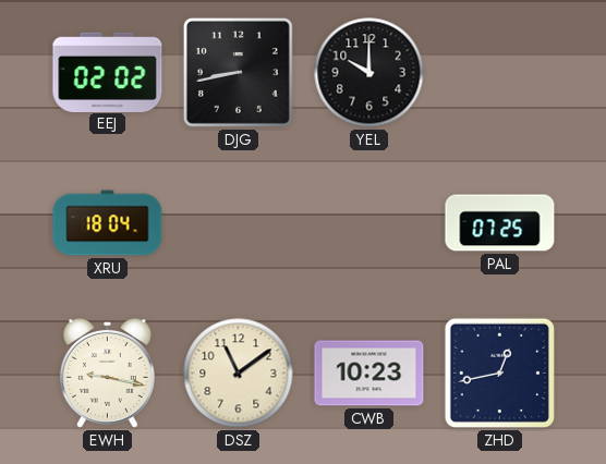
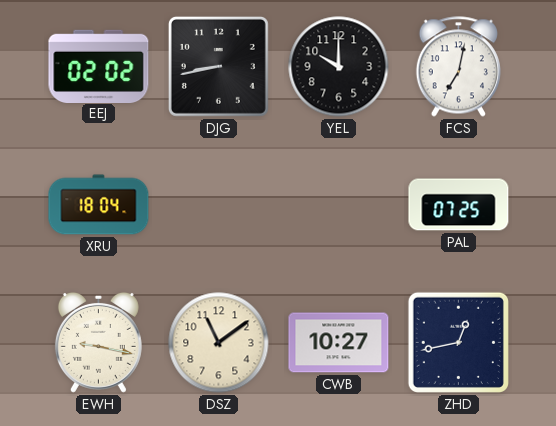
FCS: none -> 7:02 (458, 67)
CWB: 10:23 -> 10:27 (339, 343)
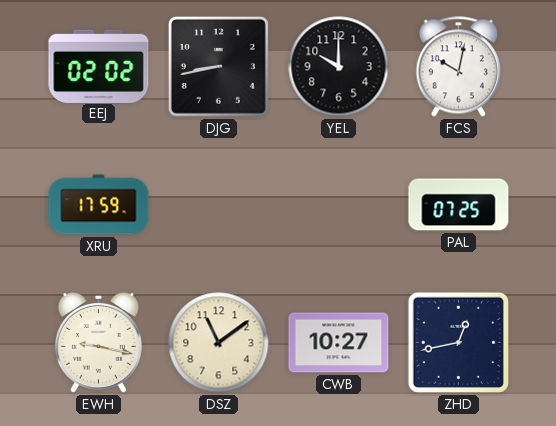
FCS: 7:02 -> 10:02 (458, 67)
XRU: 18:04 -> 17:59 (99, 205)
